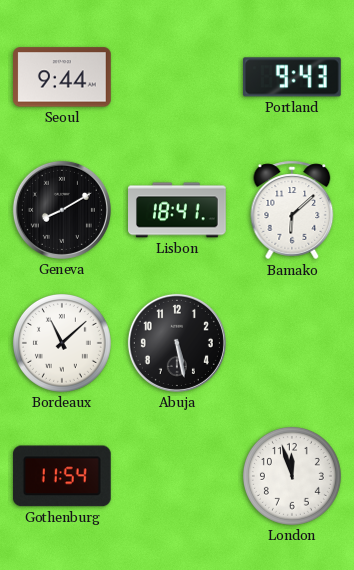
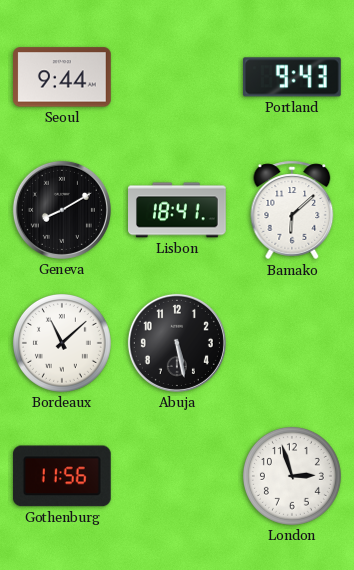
Gothenburg: 11:54 -> 11:56 (62, 476)
London: 11:57 -> 2:57 (292, 476)
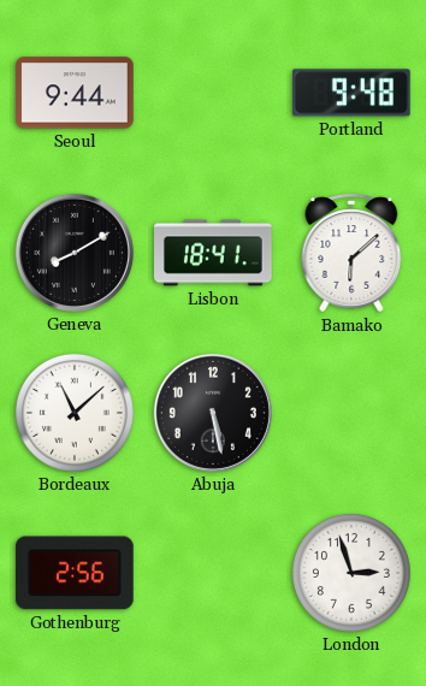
Portland: 9:43 -> 9:48 (351, 93)
Gothenburg: 11:56 -> 2:56 (75, 573)
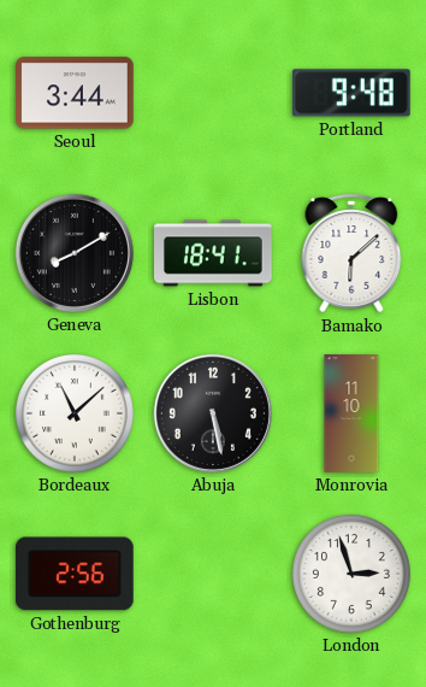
Seoul: 9:44 -> 3:44 (76, 93)
Monrovia: none -> 11:10 (351, 413)
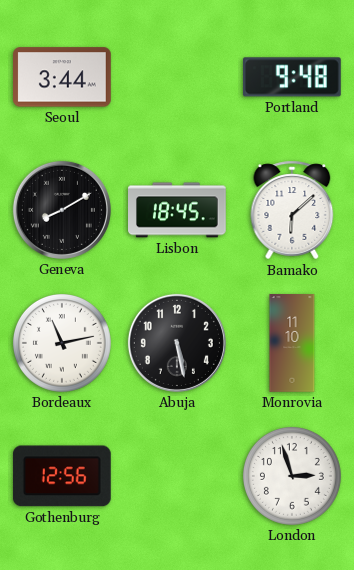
Lisbon: 18:41 -> 18:45 (178, 210)
Bordeaux: 11:08 -> 11:13 (62, 343)
Gothenburg: 2:56 -> 12:56 (62, 476)
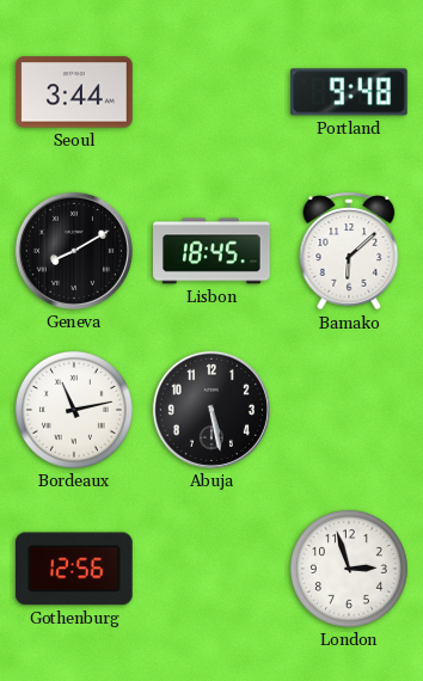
Monrovia: 11:10 -> none (292, 343)
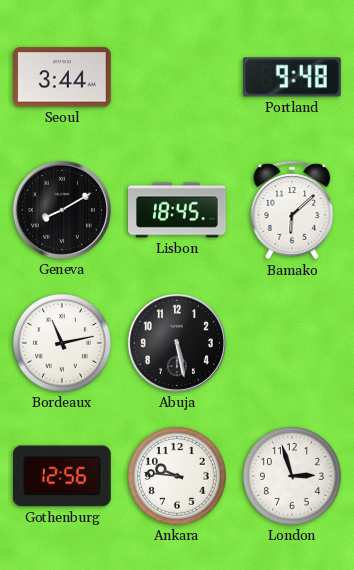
Ankara: none -> 9:46 (177, 476)
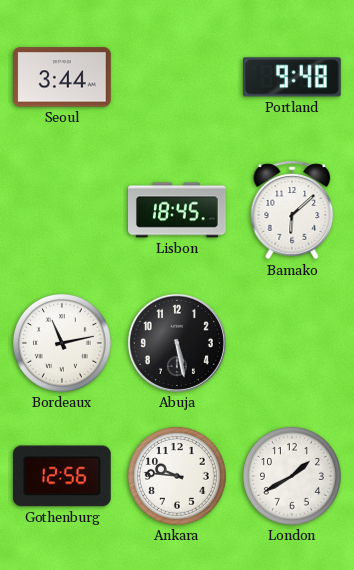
Geneva: 8:10 -> none (62, 210)
London: 2:57 -> 1:40 (292, 476)
